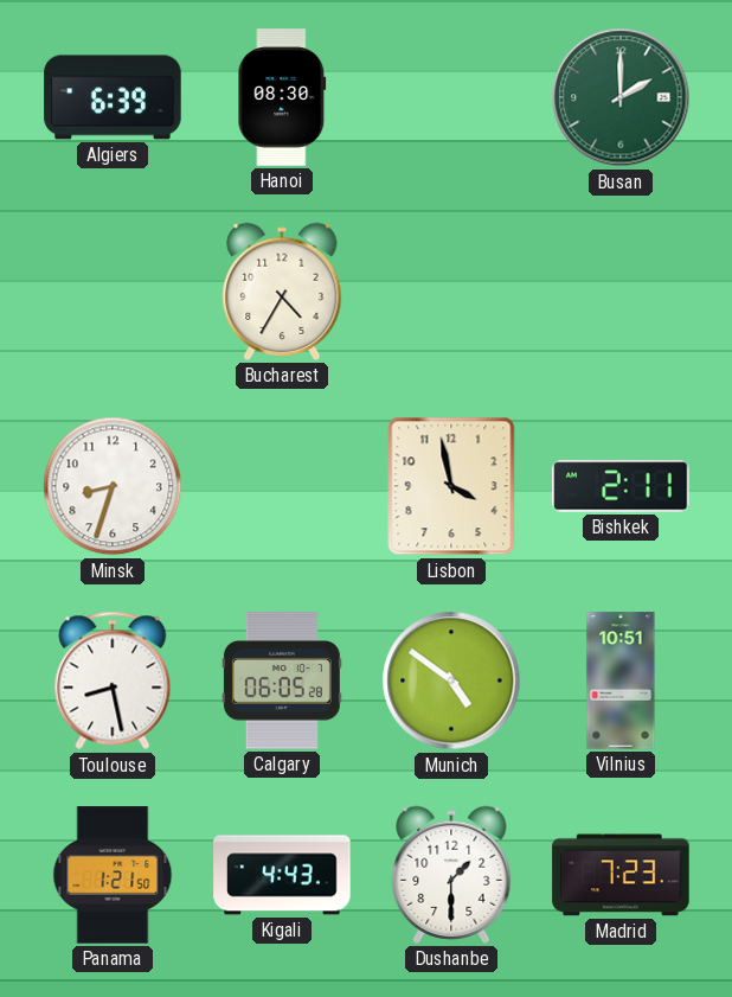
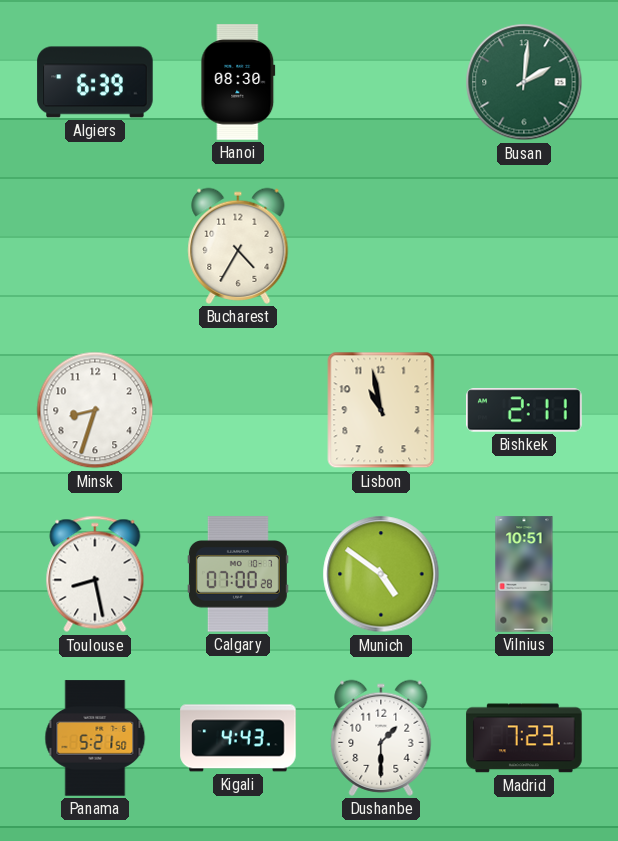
Busan: 2:00 -> 2:01 (524, 82)
Lisbon: 3:58 -> 10:58 (381, 410)
Calgary: 06:05 -> 07:00 (238, 574)
Panama: 1:21 -> 5:21 (95, 738)
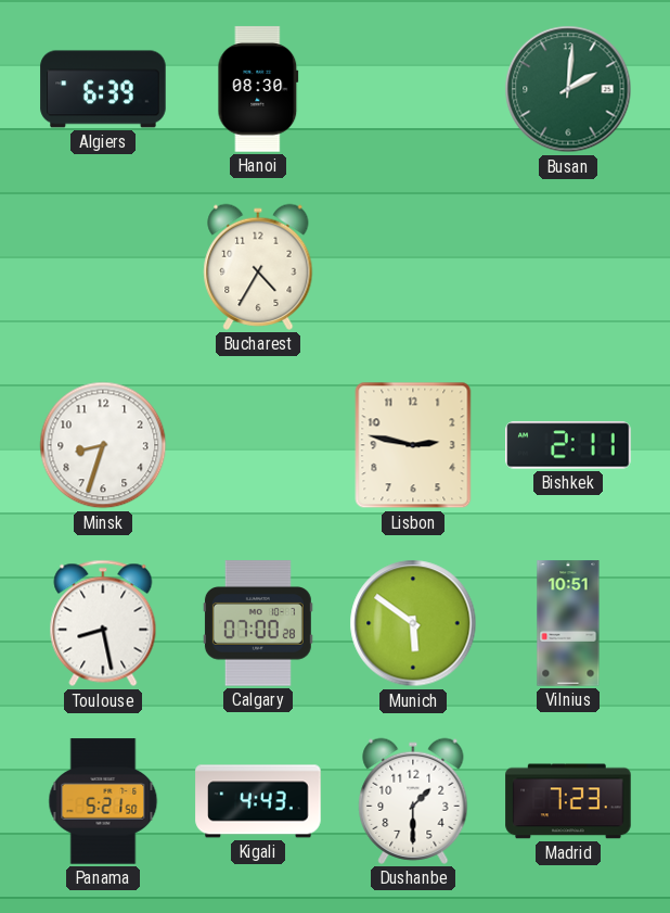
Lisbon: 10:58 -> 2:47 (413, 445)
Munich: 4:51 -> 5:51 (413, 623)
